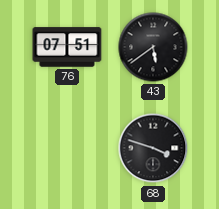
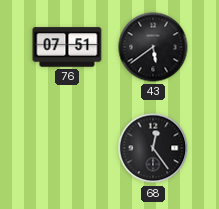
68: 3:48 -> 12:24 (153, 148)
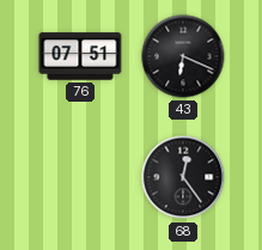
43: 5:39 -> 6:19 (183, 56)
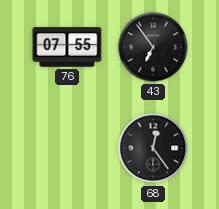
76: 07:51 -> 07:55 (67, 47)
43: 6:19 -> 6:54 (153, 47)
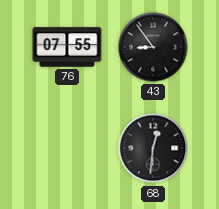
43: 6:54 -> 8:54 (153, 47)
68: 12:24 -> 12:31 (153, 148)
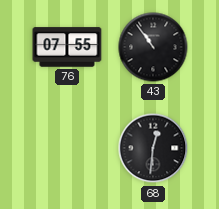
43: 8:54 -> 10:54 (153, 47)
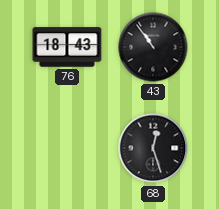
76: 07:55 -> 18:43 (67, 47)
68: 12:31 -> 12:27 (153, 148)
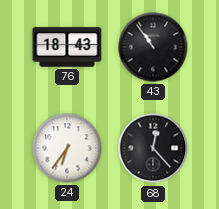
24: none -> 6:36 (67, 148)
68: 12:27 -> 12:23 (153, 148)
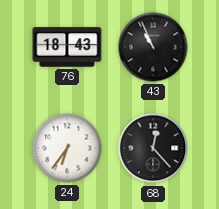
43: 10:54 -> 10:56 (153, 47)
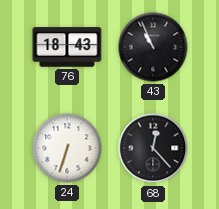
24: 6:36 -> 6:33 (67, 148)
